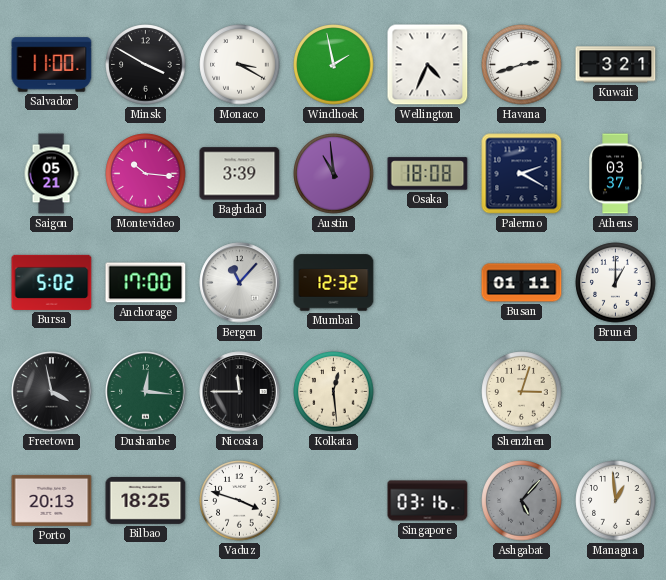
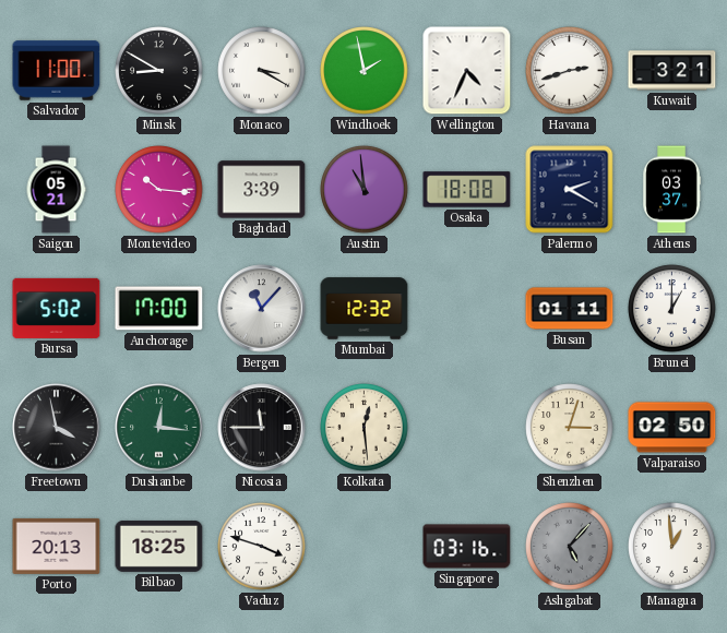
Minsk: 3:50 -> 8:50 (159, 71)
Valparaiso: none -> 02:50 (672, 428)
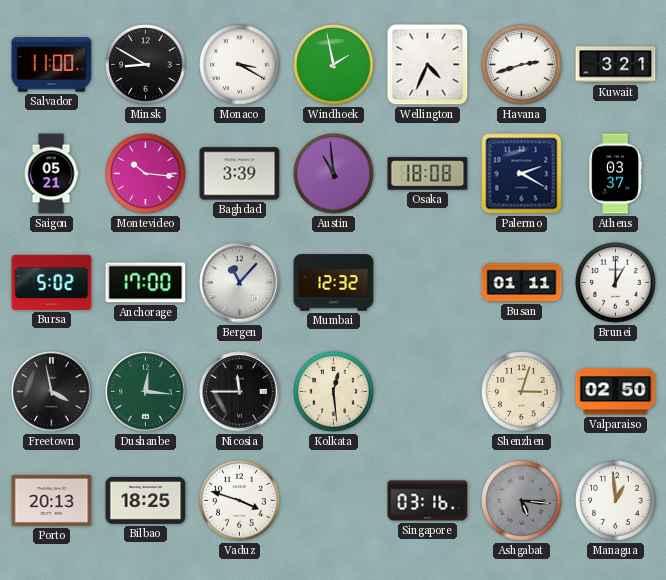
Ashgabat: 5:07 -> 5:16 (522, 501)
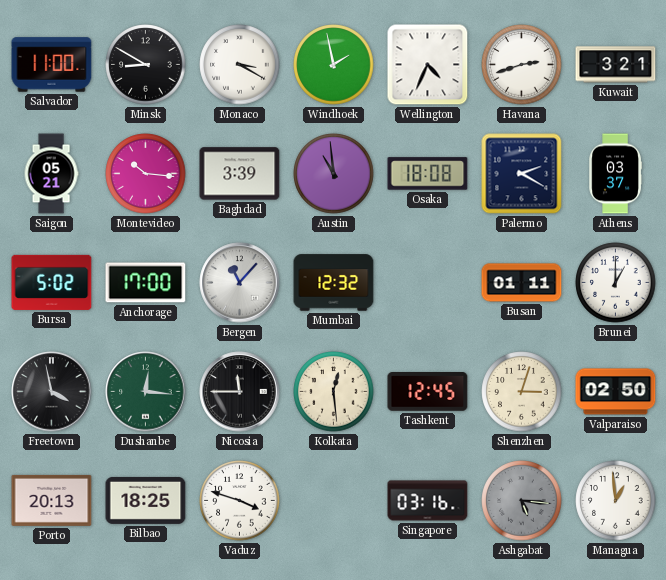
Tashkent: none -> 12:45 (428, 392)
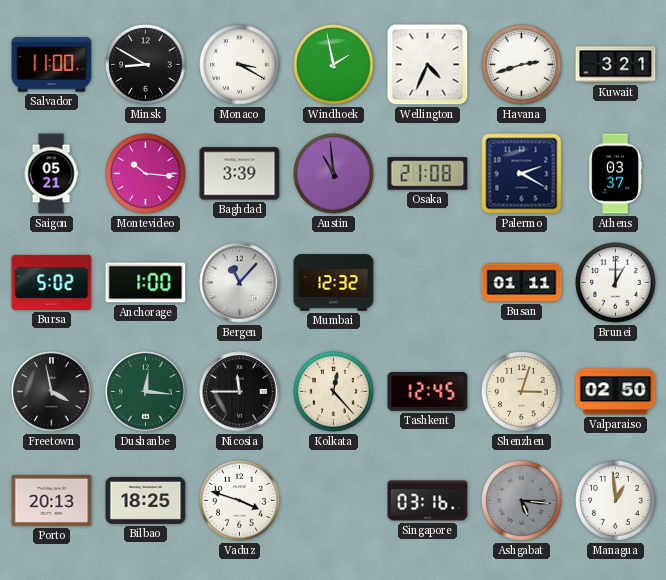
Osaka: 18:08 -> 21:08 (428, 174)
Anchorage: 17:00 -> 1:00 (146, 283)
Kolkata: 12:29 -> 12:23 (334, 392)
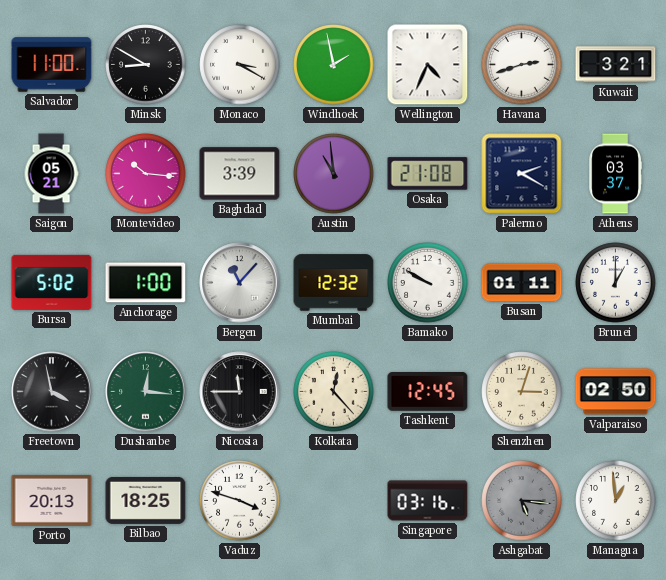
Bamako: none -> 9:50 (428, 283)
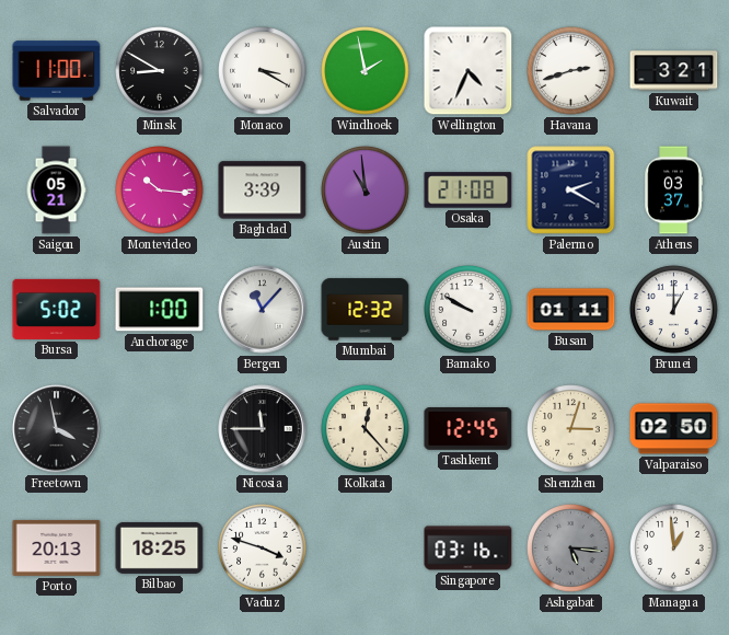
Dushanbe: 12:16 -> none (146, 392)
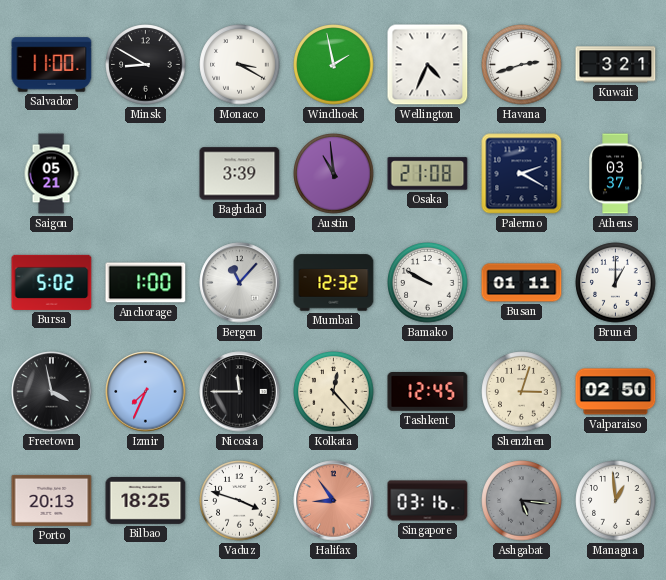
Montevideo: 10:16 -> none (160, 190)
Izmir: none -> 7:34 (146, 392)
Halifax: none -> 8:54 (334, 501)
